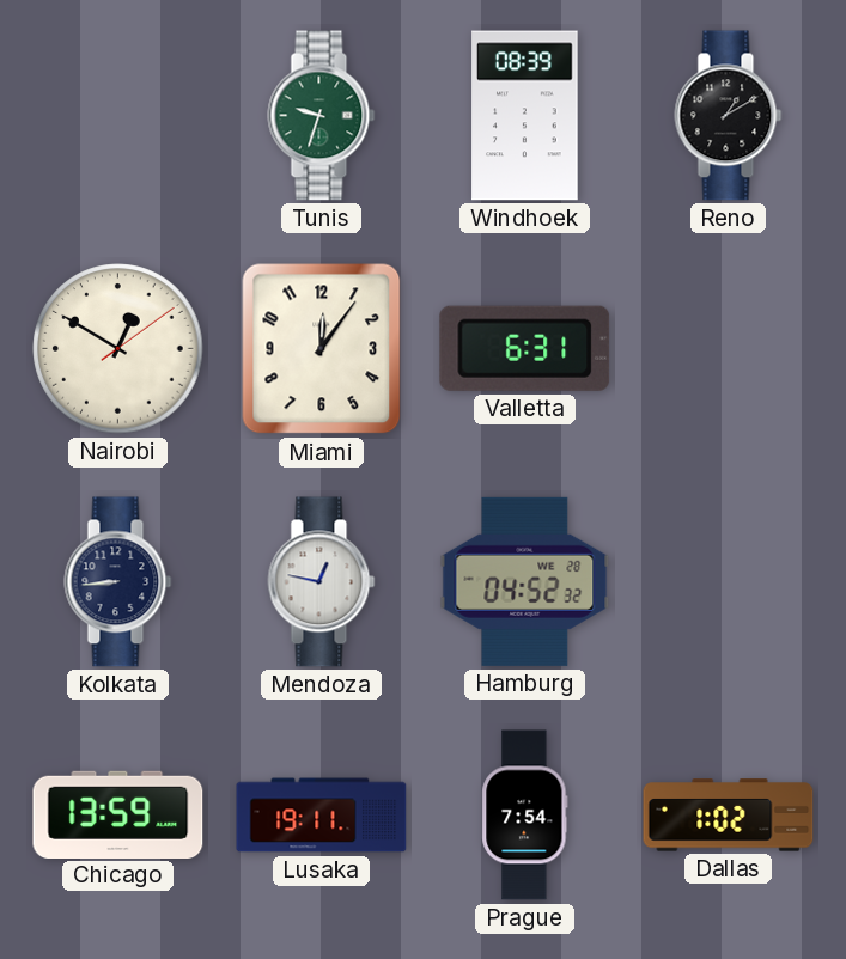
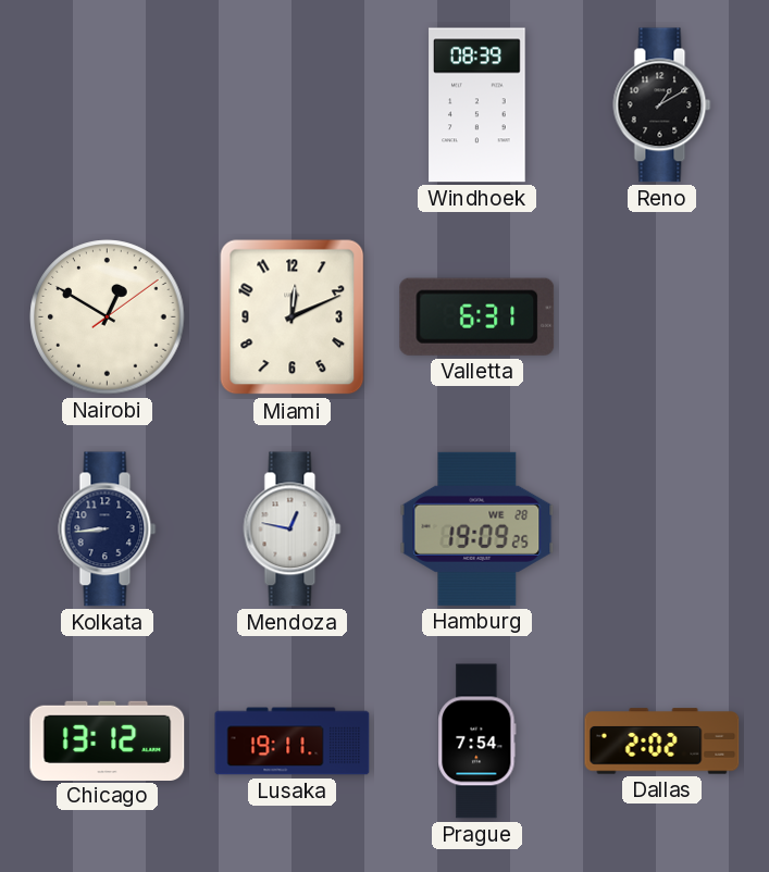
Tunis: 9:33 -> none (322, 116)
Miami: 12:06 -> 12:11 (293, 317)
Hamburg: 04:52 -> 19:09 (477, 528)
Chicago: 13:59 -> 13:12 (108, 740)
Dallas: 1:02 -> 2:02 (662, 742)
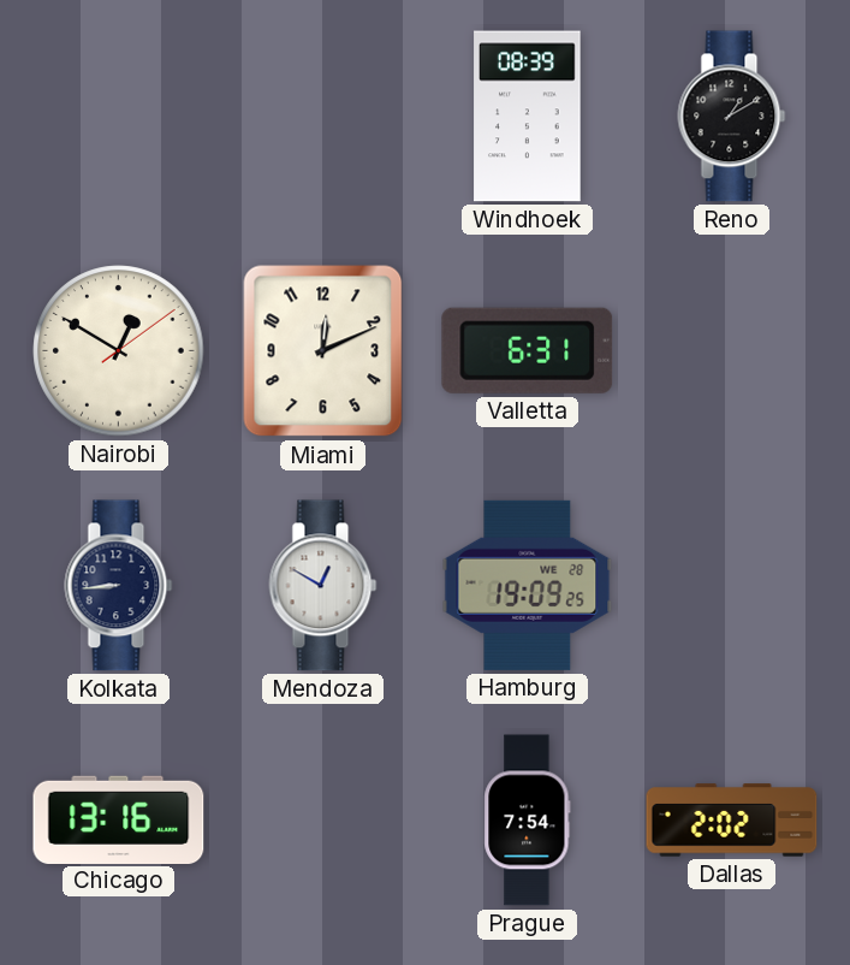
Mendoza: 12:47 -> 12:50 (323, 586)
Chicago: 13:12 -> 13:16 (119, 819)
Lusaka: 19:11 -> none (293, 742)
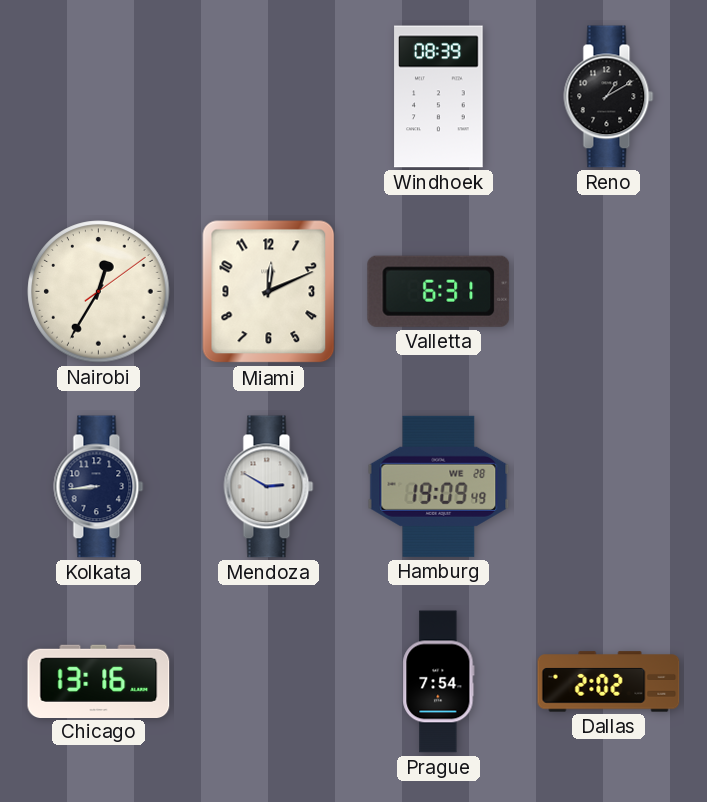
Nairobi: 12:50 -> 12:35 (99, 292)
Mendoza: 12:50 -> 2:50 (269, 487)
Hamburg: 19:09:25 -> 19:09:49 (439, 486)
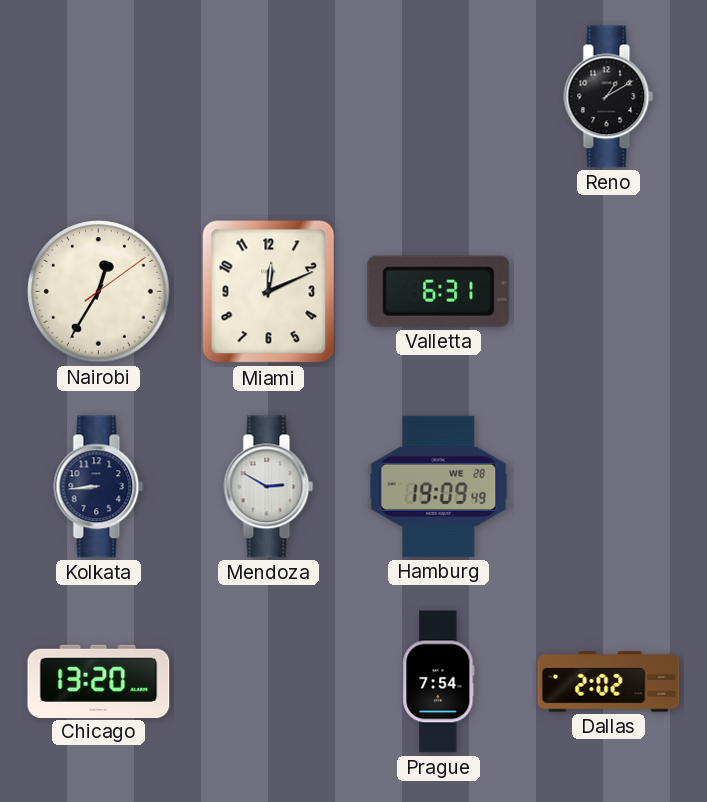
Windhoek: 08:39 -> none (439, 97)
Chicago: 13:16 -> 13:20 (99, 681)
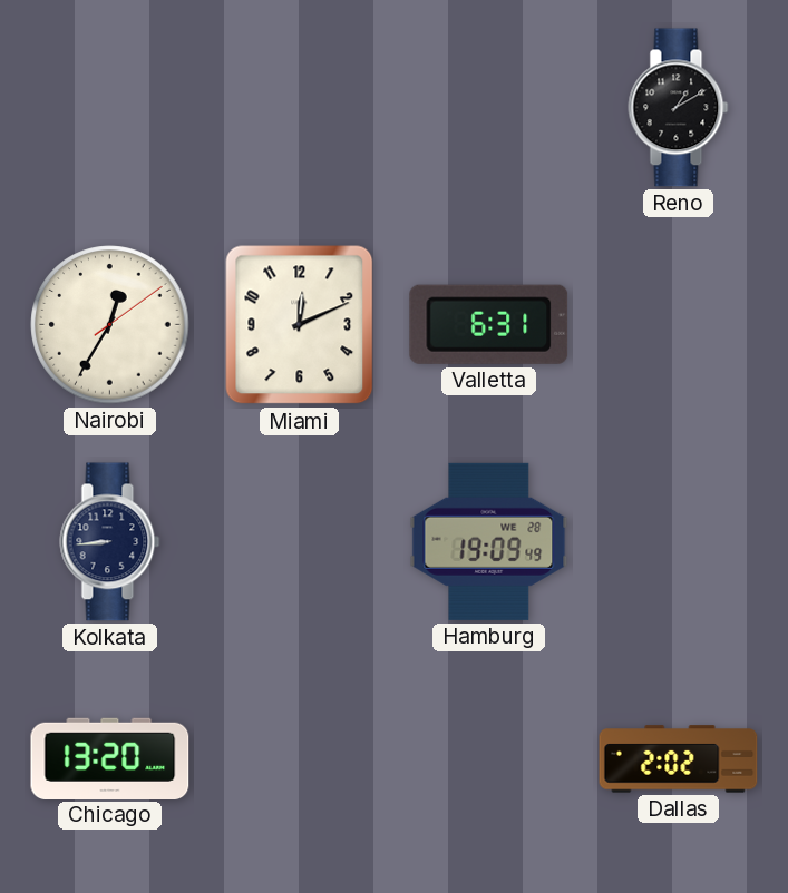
Mendoza: 2:50 -> none (269, 487)
Prague: 7:54 -> none (439, 682)
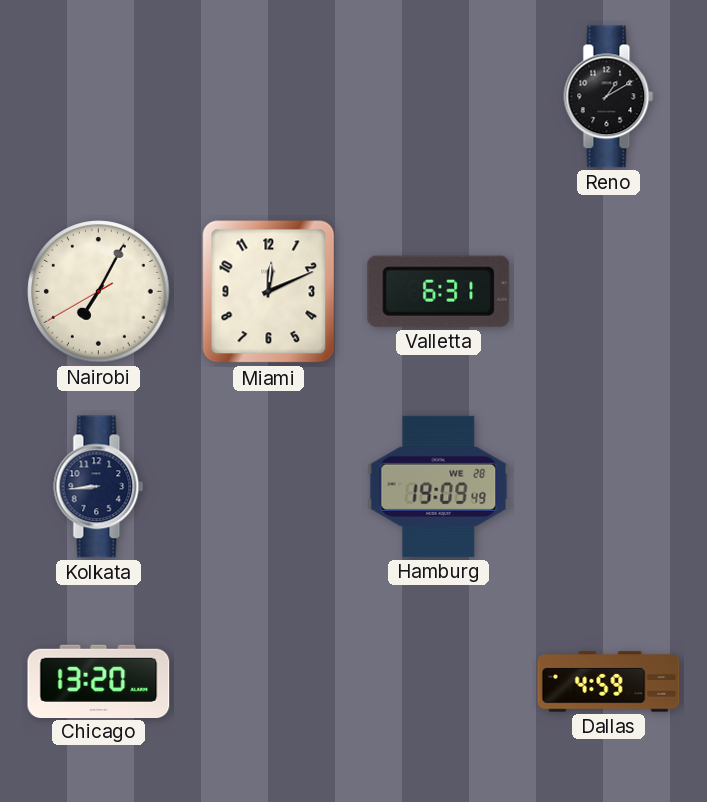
Nairobi: 12:35 -> 7:04 (99, 292)
Dallas: 2:02 -> 4:59 (609, 682)
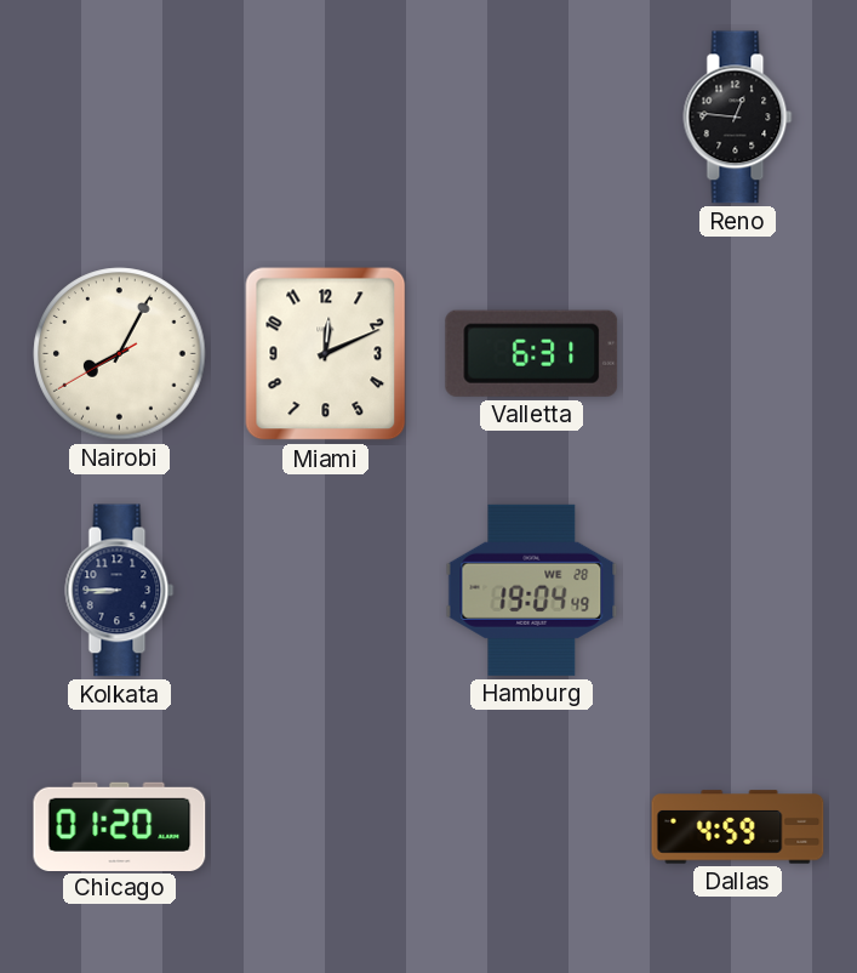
Reno: 1:10 -> 12:46 (738, 118)
Nairobi: 7:04 -> 8:04 (120, 354)
Kolkata: 8:44 -> 8:45 (120, 591)
Hamburg: 19:09 -> 19:04 (532, 590)
Chicago: 13:20 -> 01:20 (120, 826)
